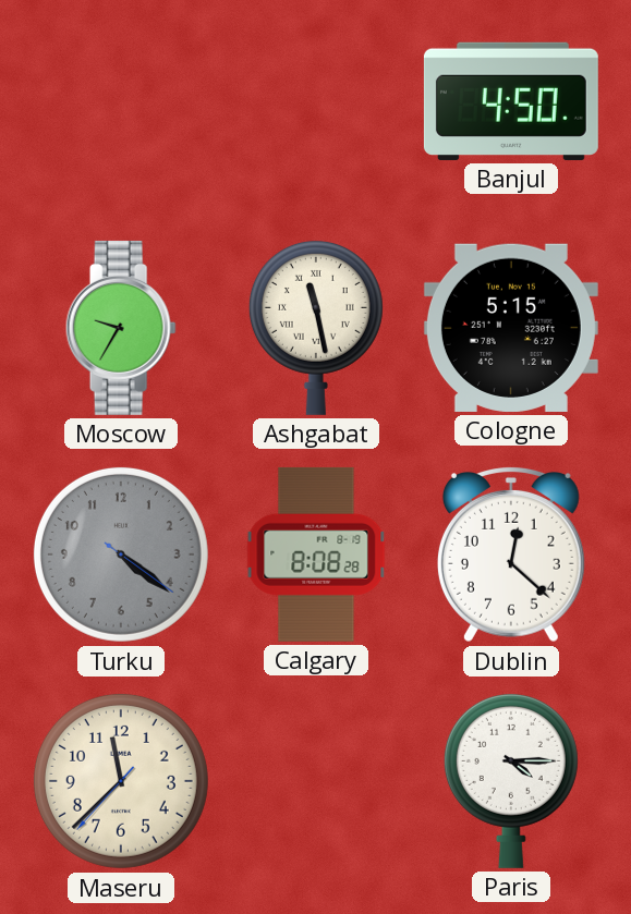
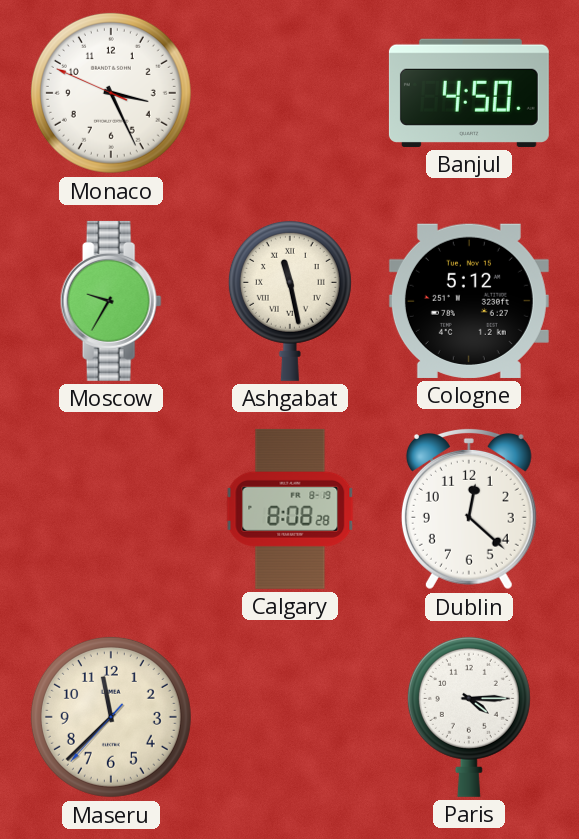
Monaco: none -> 3:25 (111, 93)
Cologne: 5:15 -> 5:12 (469, 301)
Turku: 4:21 -> none (121, 555)
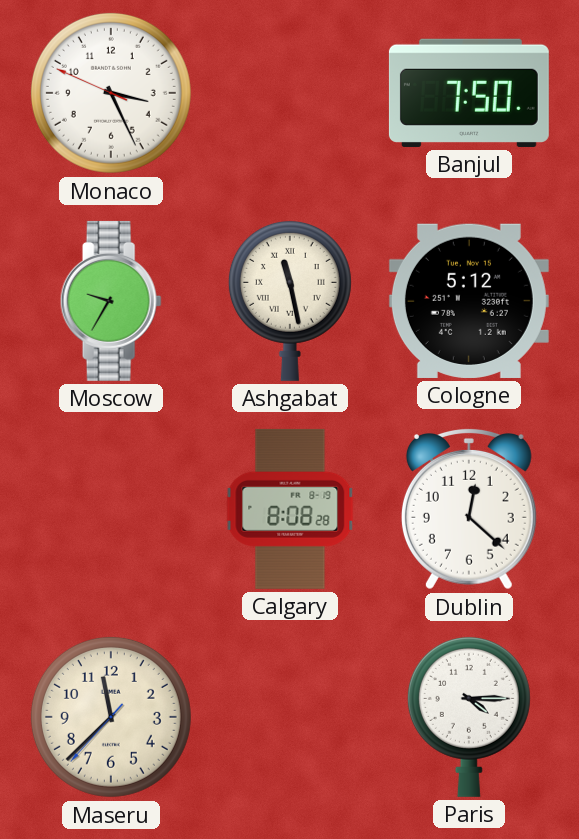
Banjul: 4:50 -> 7:50 (469, 93)
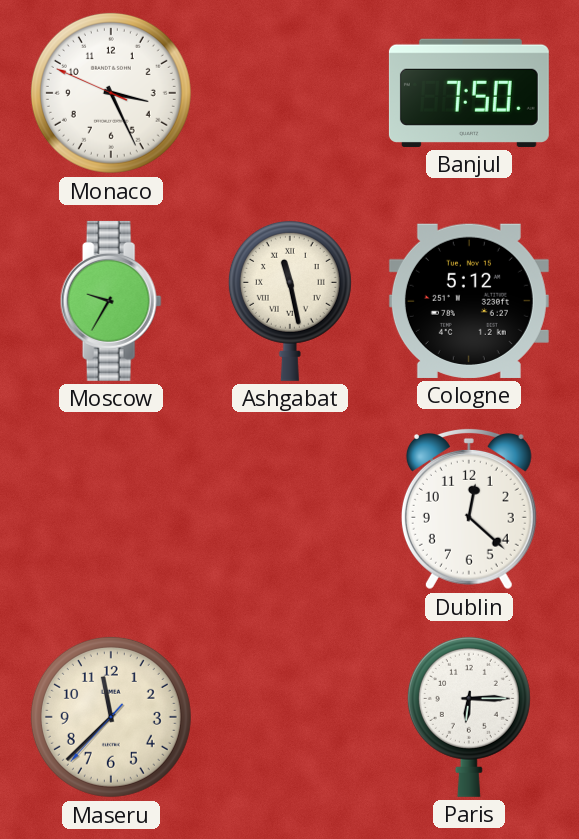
Calgary: 8:08 -> none (290, 509)
Paris: 4:15 -> 6:15 (469, 716)
